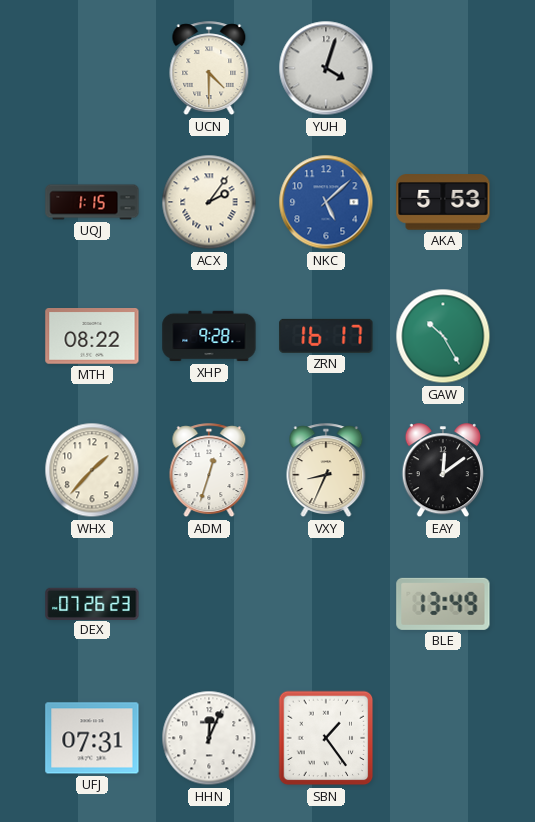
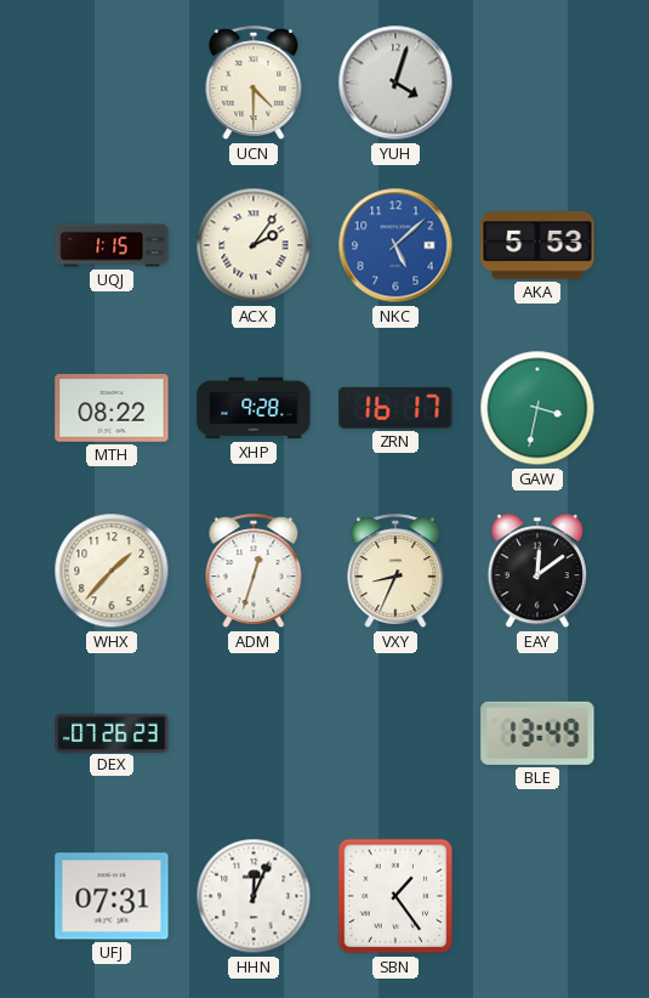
GAW: 10:25 -> 3:32 (537, 408)
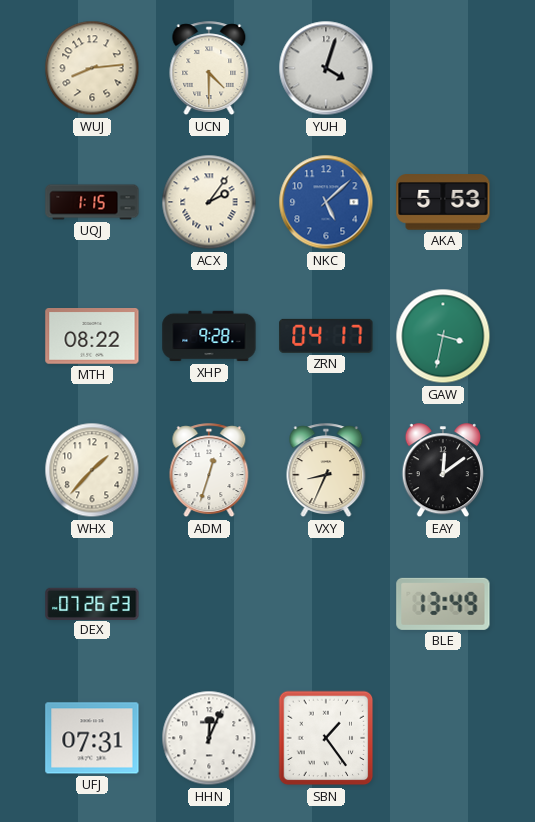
WUJ: none -> 8:14 (92, 68)
ZRN: 16:17 -> 04:17 (326, 336)
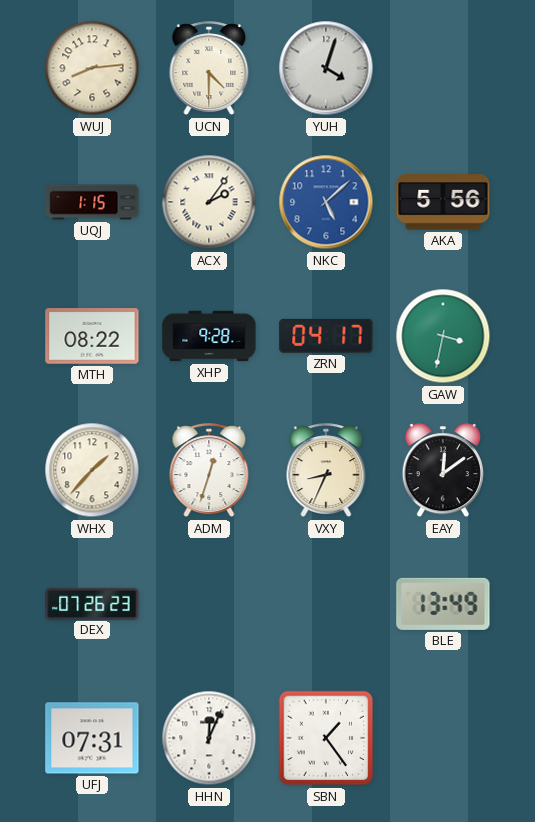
AKA: 5:53 -> 5:56 (443, 202)
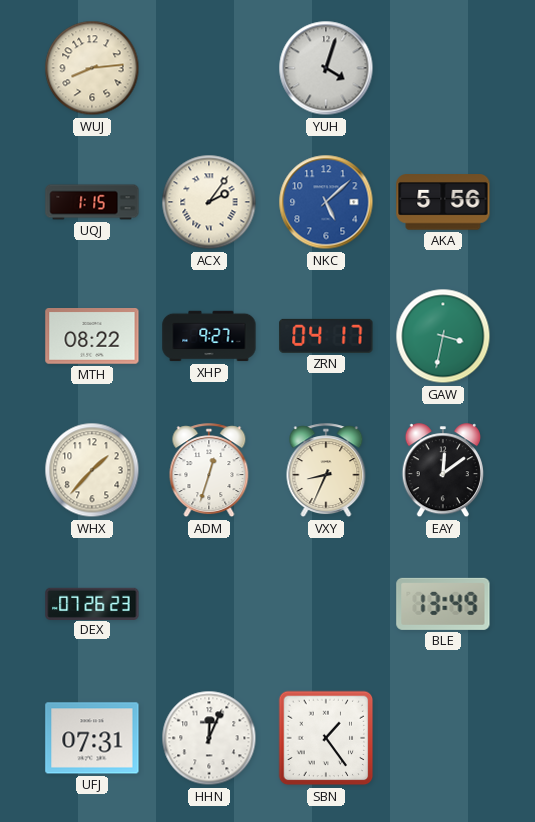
UCN: 4:30 -> none (209, 69)
XHP: 9:28 -> 9:27 (209, 336)
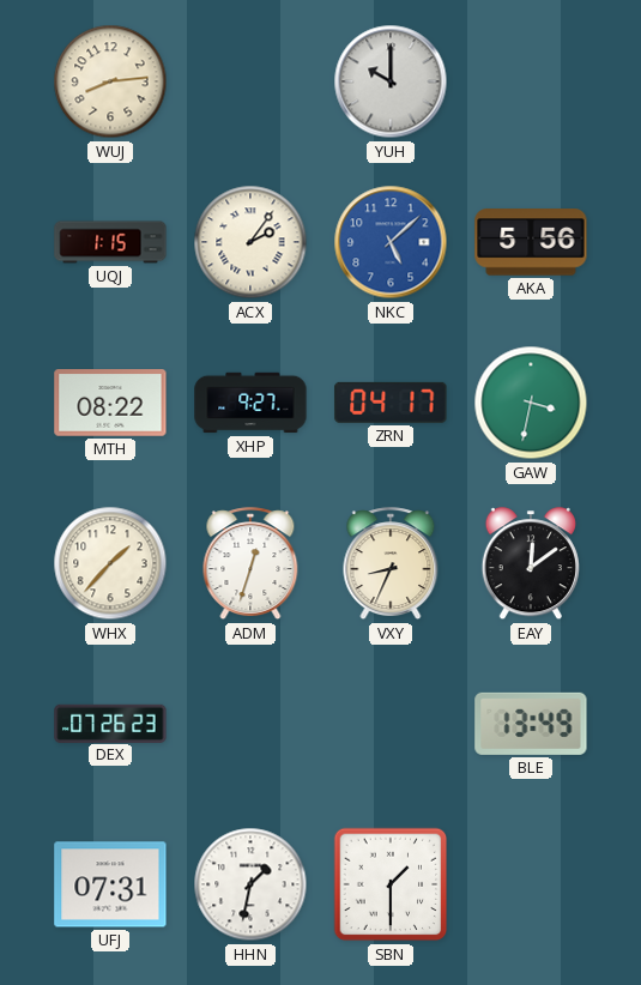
YUH: 4:03 -> 10:00 (391, 81)
HHN: 12:04 -> 1:32 (250, 884)
SBN: 1:24 -> 1:30 (391, 884)
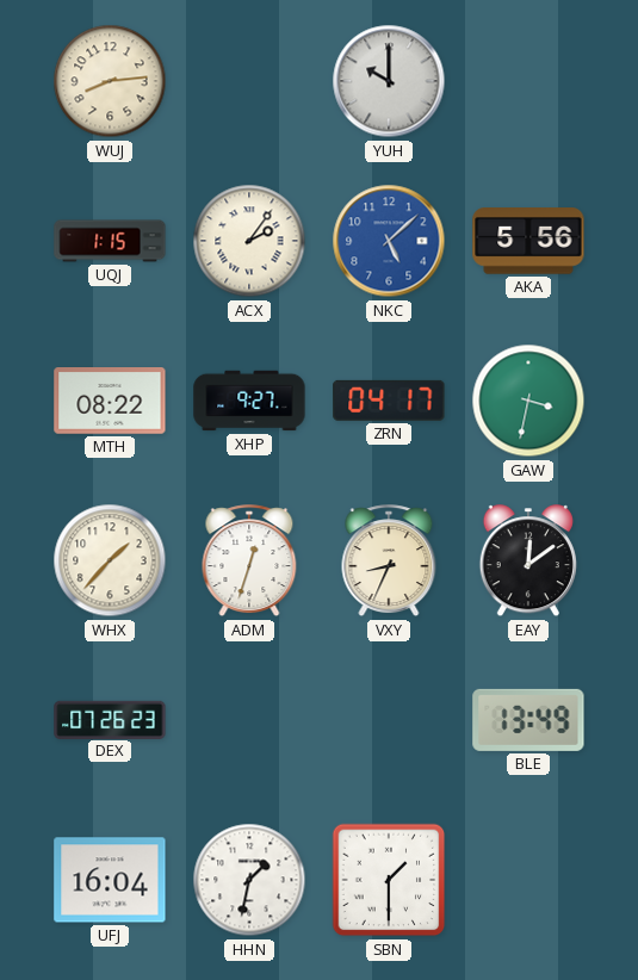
UFJ: 07:31 -> 16:04 (110, 880)
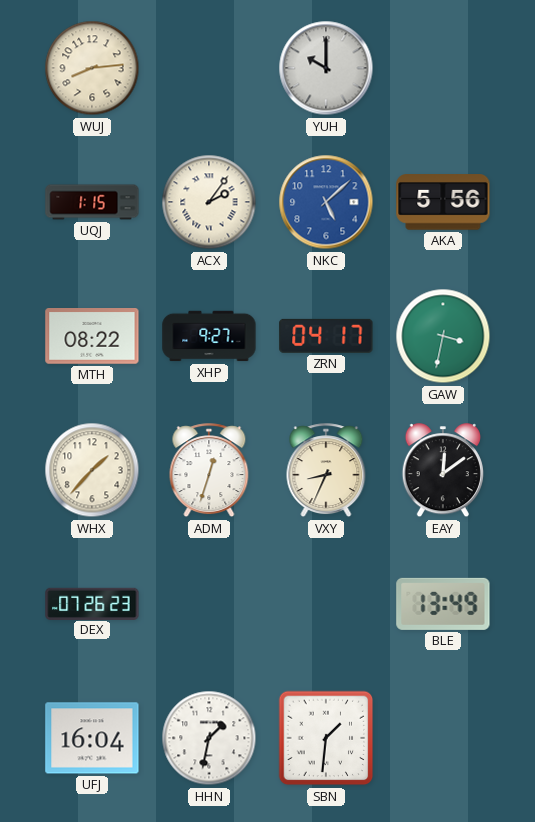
SBN: 1:30 -> 1:31 (326, 738)
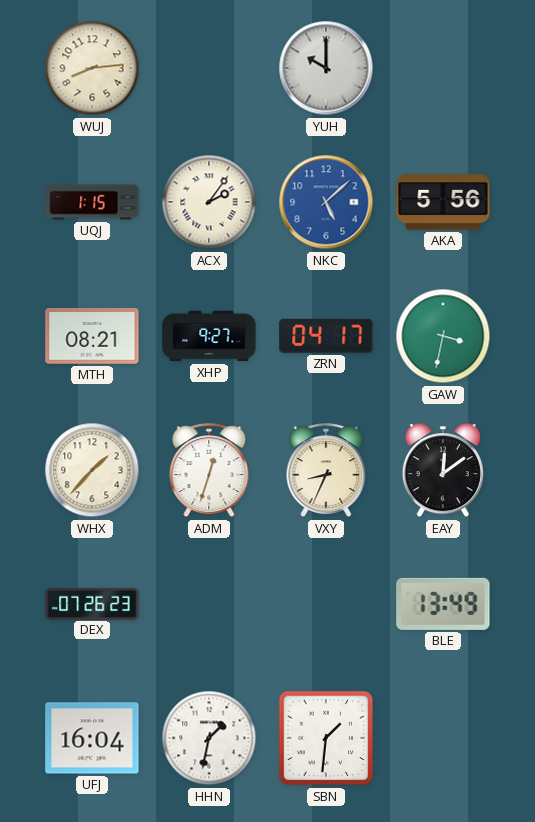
MTH: 08:22 -> 08:21 (92, 336)
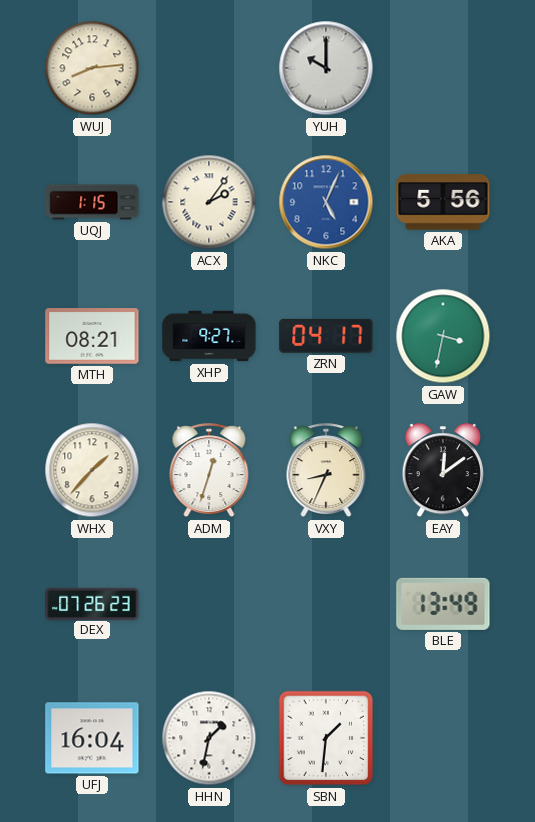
NKC: 5:08 -> 5:04 (326, 202)
